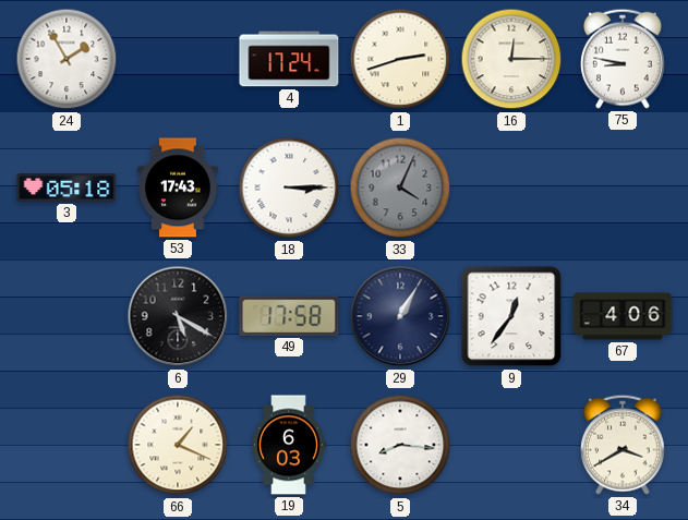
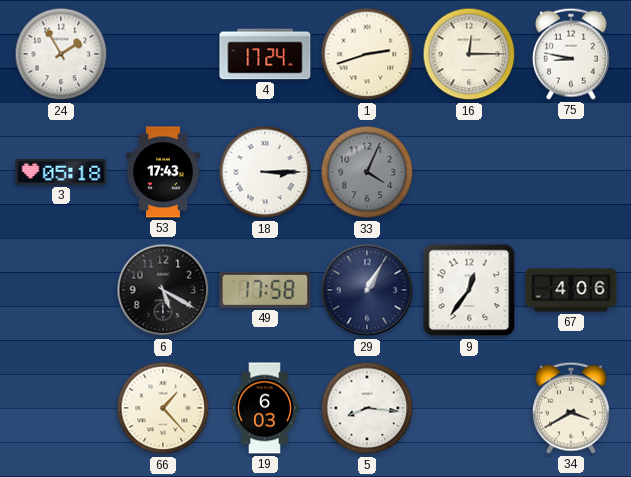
66: 1:19 -> 1:23 (163, 408)
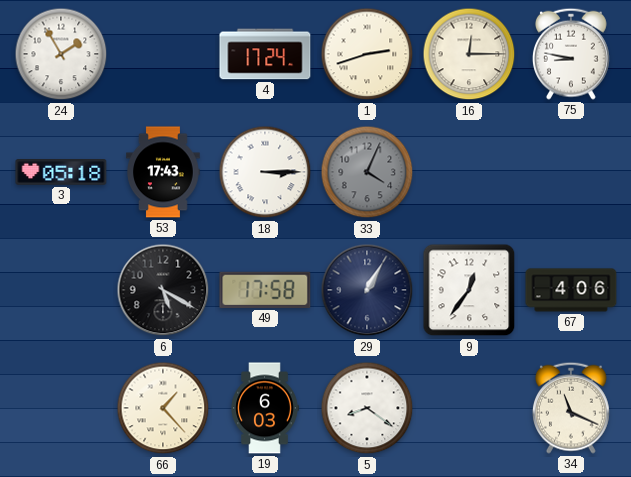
5: 8:16 -> 8:21 (367, 408)
34: 3:40 -> 11:19 (571, 408)
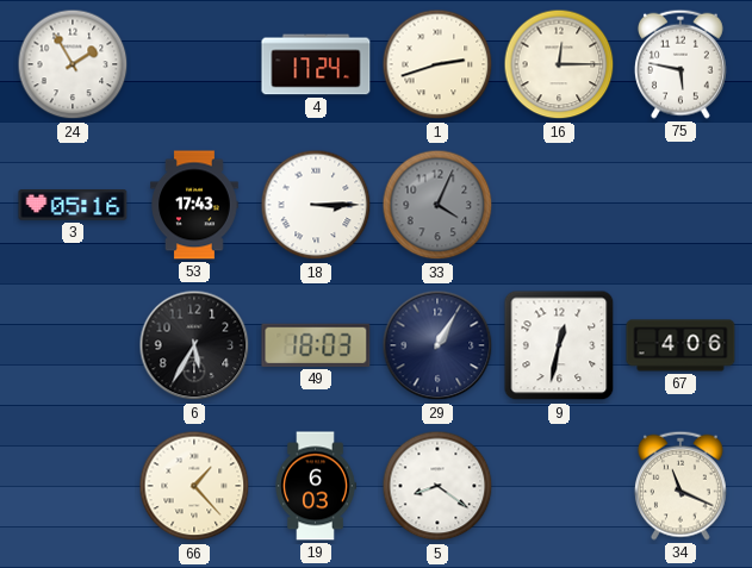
75: 8:47 -> 5:47 (680, 64)
3: 05:18 -> 05:16 (73, 205)
6: 5:20 -> 5:35 (194, 345)
49: 17:58 -> 18:03 (316, 345)
9: 12:36 -> 12:32 (559, 345)
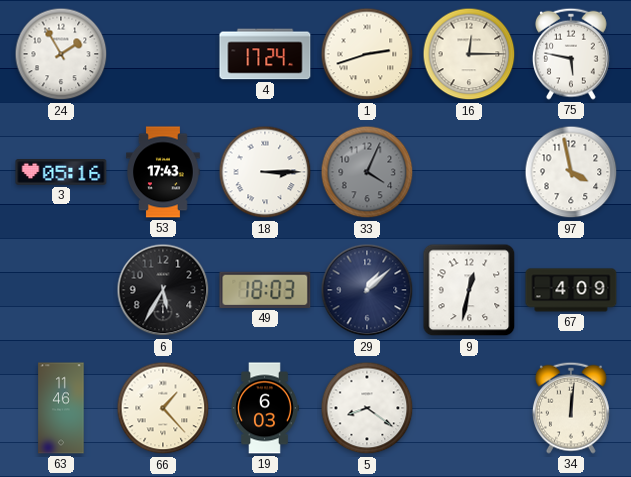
97: none -> 3:58 (571, 172)
29: 1:05 -> 1:08 (367, 290)
67: 4:06 -> 4:09 (571, 290)
63: none -> 11:46 (61, 408)
34: 11:19 -> 12:01 (571, 408)
